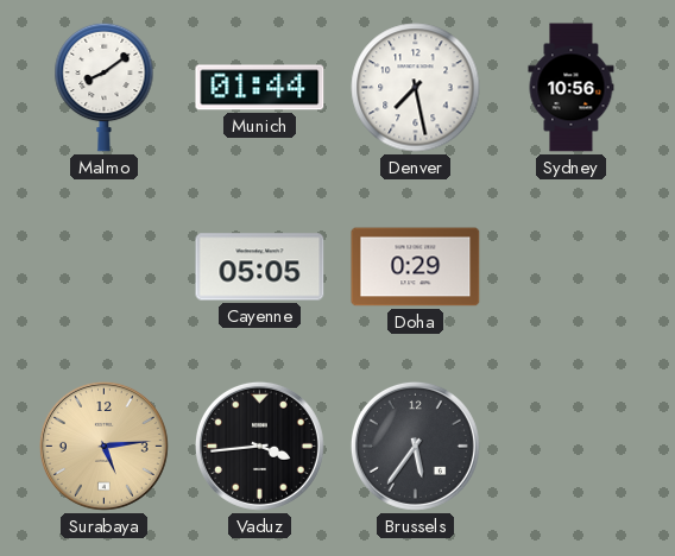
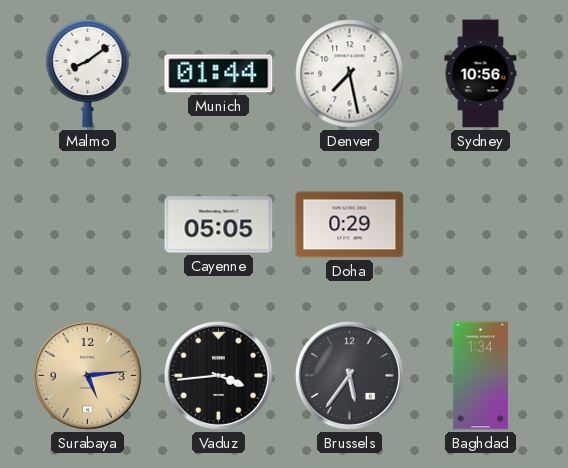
Baghdad: none -> 1:34 (480, 376)
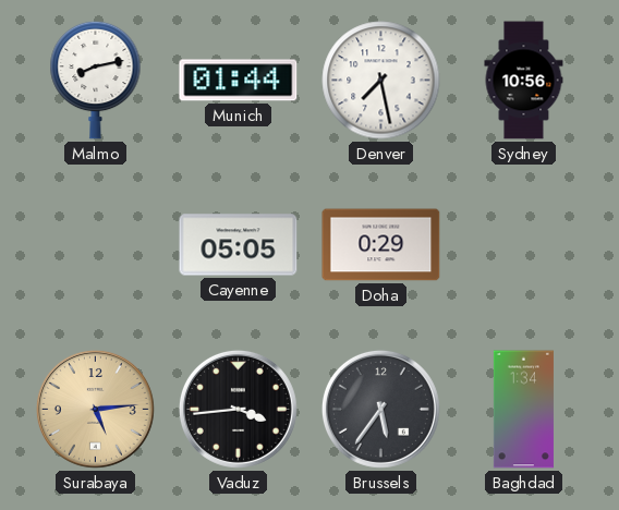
Malmo: 8:09 -> 8:13 (96, 80)
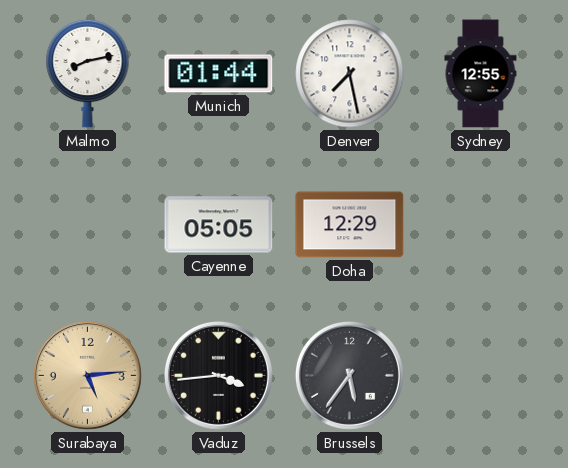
Sydney: 10:56 -> 12:55 (481, 74)
Doha: 0:29 -> 12:29 (350, 225)
Baghdad: 1:34 -> none (523, 410)
